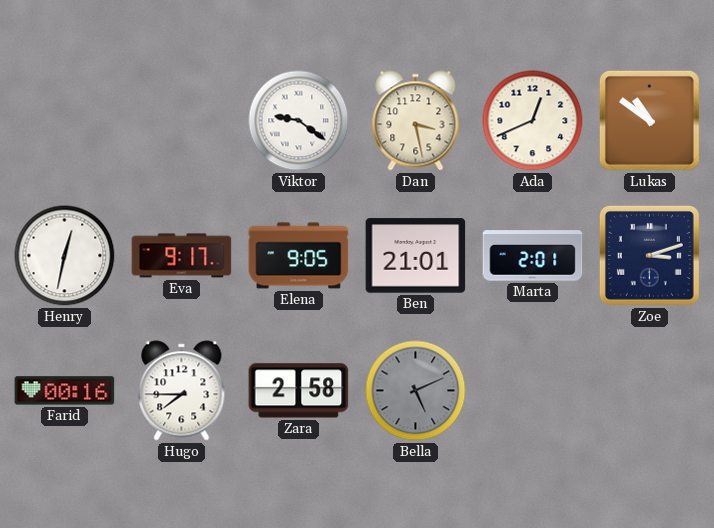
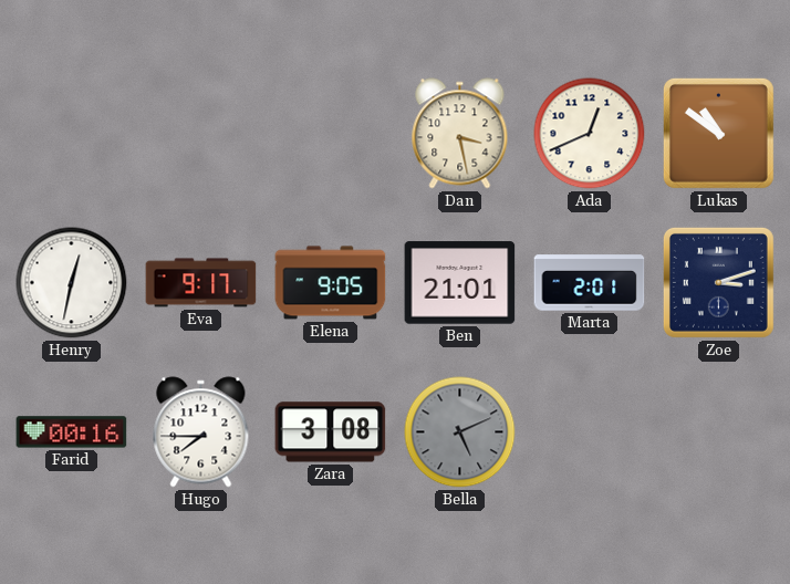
Viktor: 9:21 -> none (299, 121)
Zara: 2:58 -> 3:08 (331, 432)
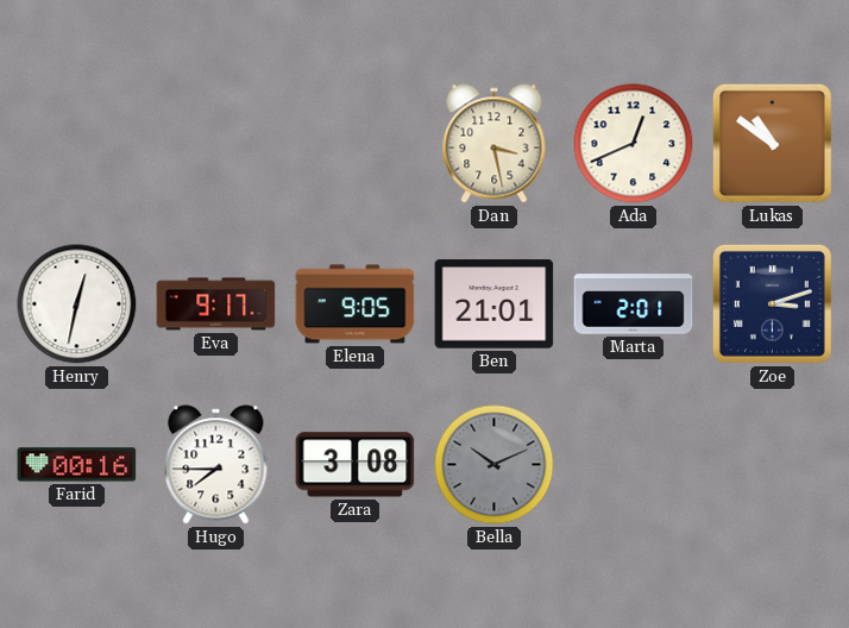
Bella: 5:11 -> 10:11 (495, 465)
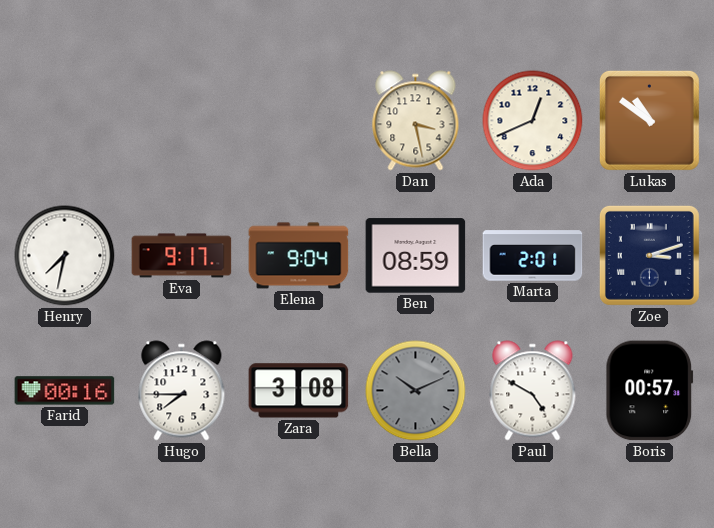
Henry: 12:32 -> 7:32 (65, 256)
Elena: 9:05 -> 9:04 (299, 256)
Ben: 21:01 -> 08:59 (416, 256)
Paul: none -> 4:50 (533, 391)
Boris: none -> 00:57 (650, 391)
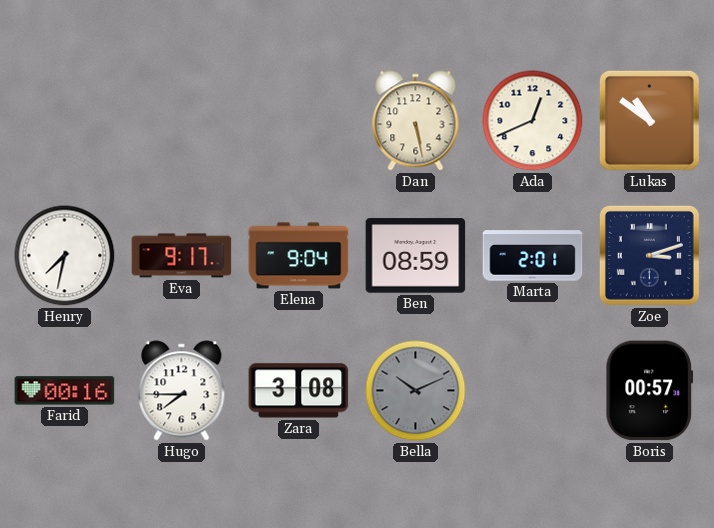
Dan: 3:28 -> 5:28 (416, 121)
Paul: 4:50 -> none (533, 391)
